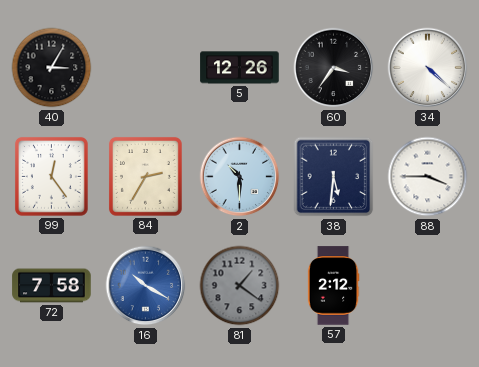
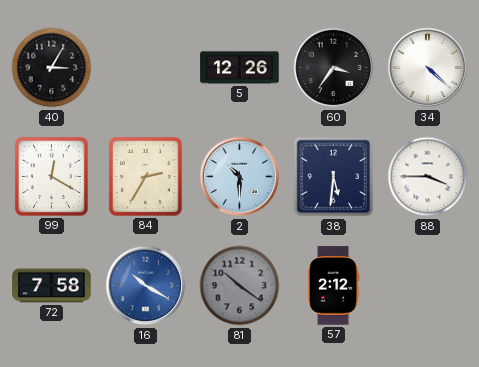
99: 12:24 -> 12:20 (51, 176)
81: 1:21 -> 10:21 (240, 286)
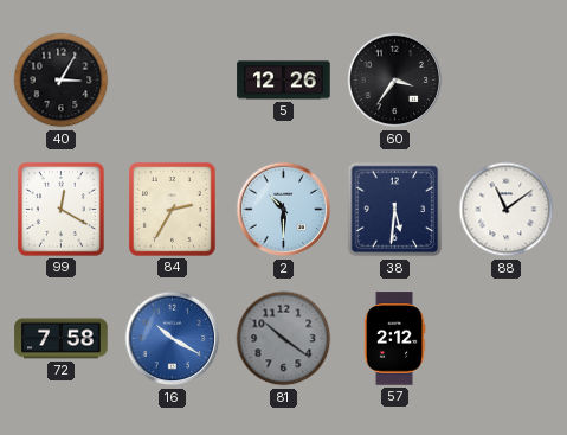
34: 4:22 -> none (428, 68)
88: 3:45 -> 11:09 (507, 210)
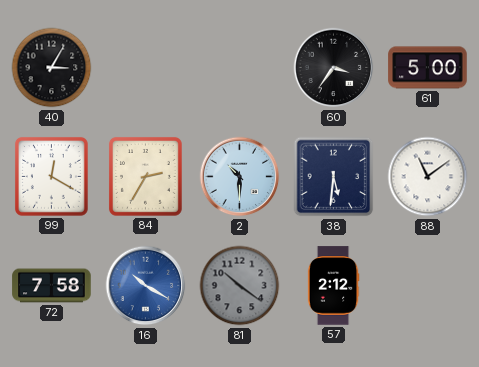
5: 12:26 -> none (284, 81)
61: none -> 5:00 (428, 68)
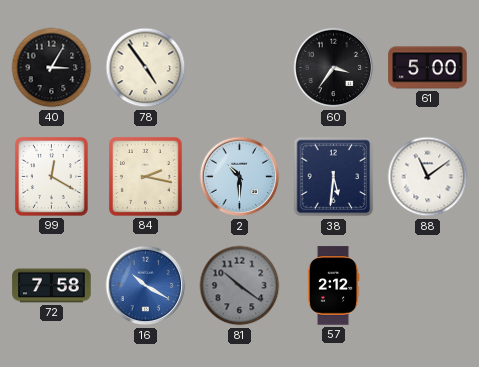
78: none -> 4:54 (146, 68)
84: 2:35 -> 2:17 (145, 176)
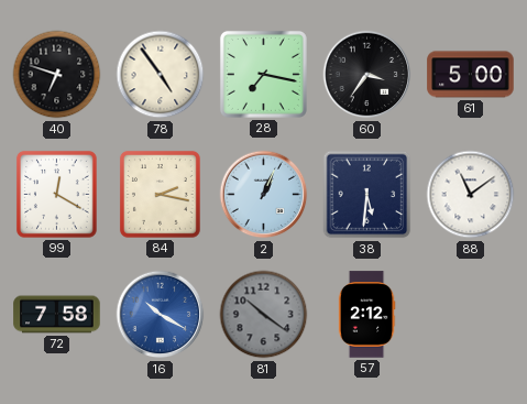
40: 3:05 -> 6:48 (57, 75)
28: none -> 7:17 (263, 74)
2: 10:30 -> 1:04 (264, 195)
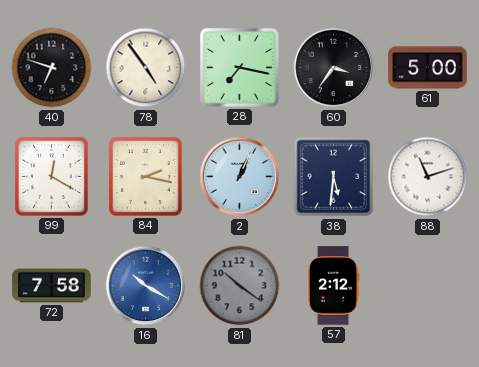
88: 11:09 -> 11:12 (428, 177)
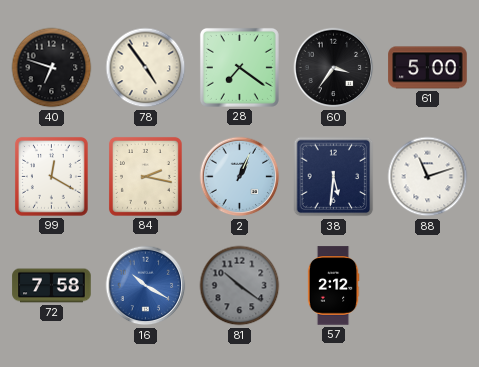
28: 7:17 -> 7:21 (239, 67)
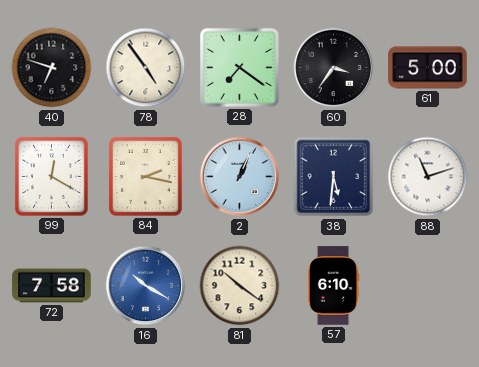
81 dial: grey -> cream (240, 286)
57: 2:12 -> 6:10 (333, 286)
